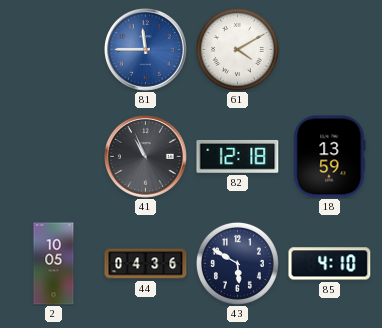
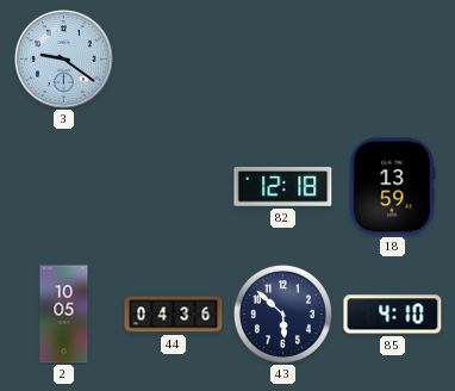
3: none -> 9:21 (64, 60)
81: 11:45 -> none (146, 50)
61: 4:10 -> none (237, 49)
41: 10:56 -> none (146, 157)
43: 5:50 -> 5:52 (282, 314)
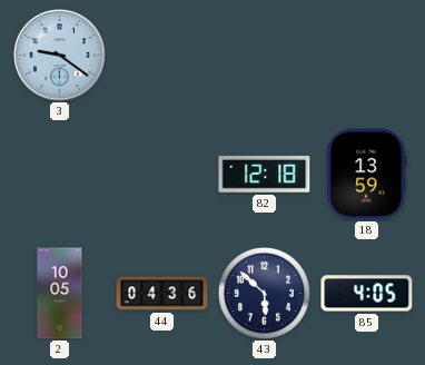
85: 4:10 -> 4:05 (367, 294)
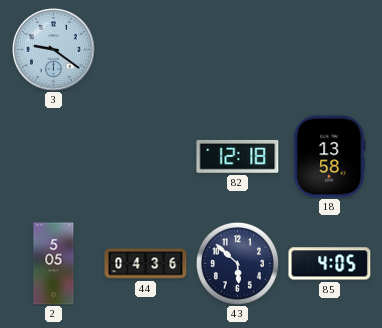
18: 13:59 -> 13:58 (330, 157)
2: 10:05 -> 5:05 (54, 264)
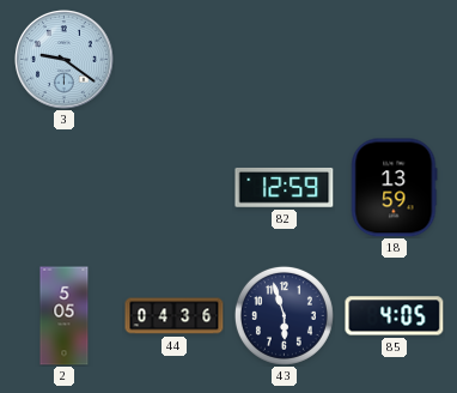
82: 12:18 -> 12:59 (285, 187)
18: 13:58 -> 13:59 (395, 188)
43: 5:52 -> 5:57 (284, 315)
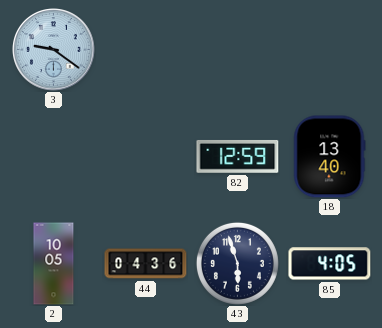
18: 13:59 -> 13:40 (330, 157)
2: 5:05 -> 10:05 (54, 264)
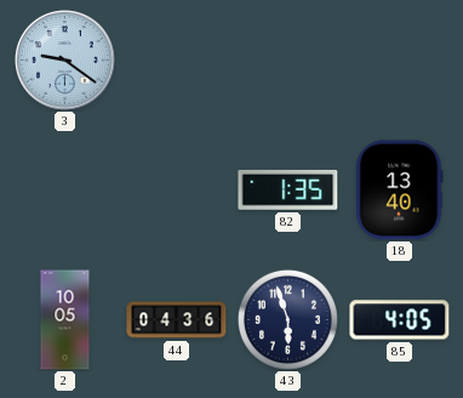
82: 12:59 -> 1:35 (288, 189)
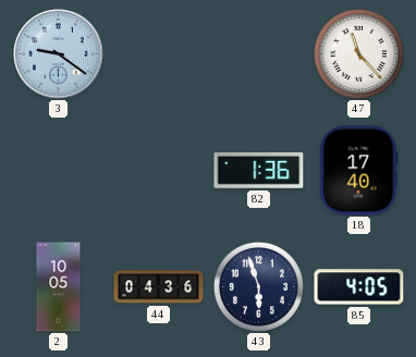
47: none -> 11:23 (358, 53)
82: 1:35 -> 1:36 (259, 170)
18: 13:40 -> 17:40 (359, 171)
